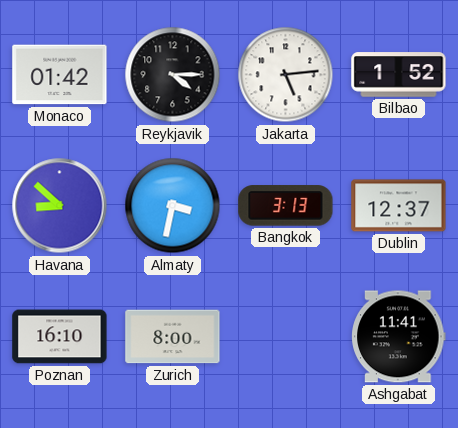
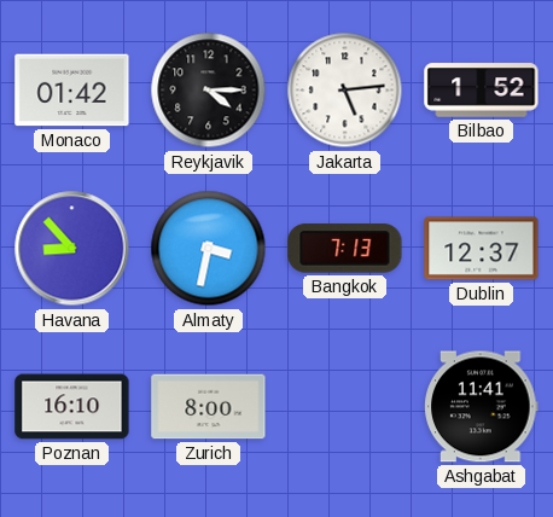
Havana: 8:52 -> 8:53 (72, 249)
Bangkok: 3:13 -> 7:13 (345, 249)
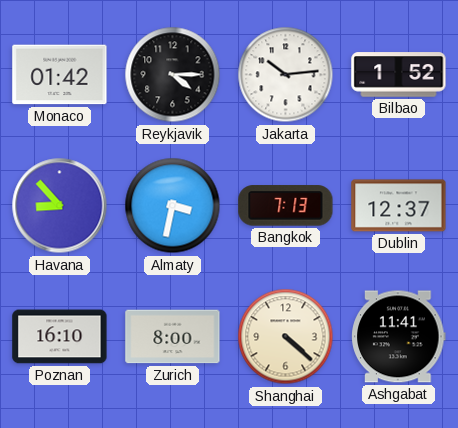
Jakarta: 5:14 -> 10:14 (286, 75)
Shanghai: none -> 4:22 (286, 337)
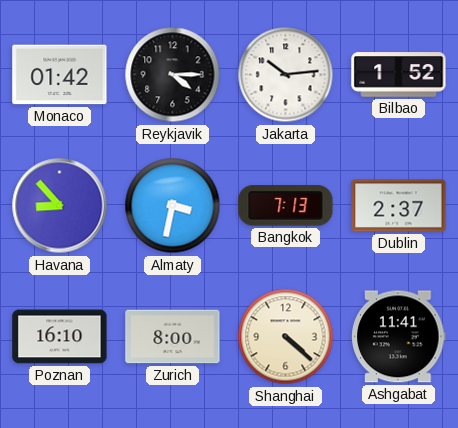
Dublin: 12:37 -> 2:37 (399, 206)
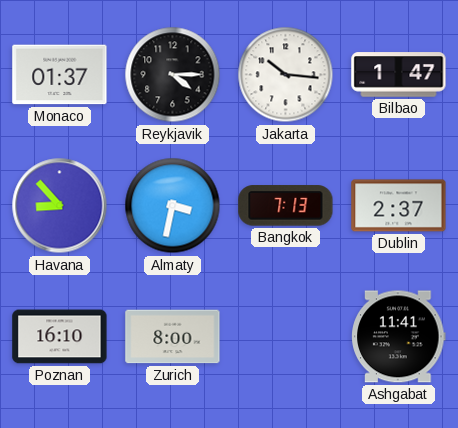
Monaco: 01:42 -> 01:37 (60, 75)
Jakarta: 10:14 -> 10:16 (286, 75)
Bilbao: 1:52 -> 1:47 (399, 75)
Shanghai: 4:22 -> none (286, 337)
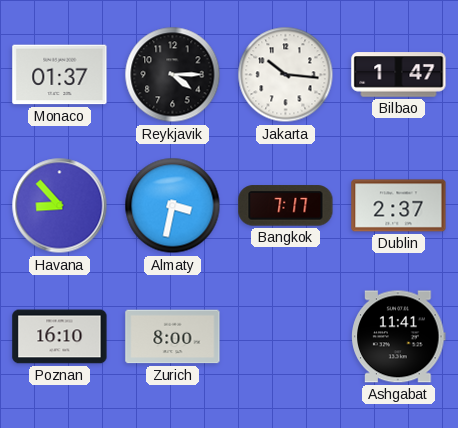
Bangkok: 7:13 -> 7:17 (286, 206)
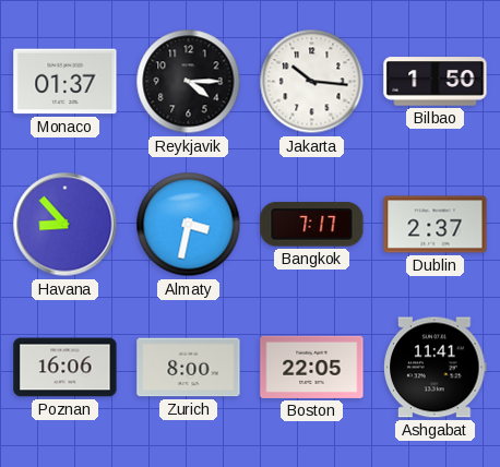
Bilbao: 1:47 -> 1:50 (436, 82)
Poznan: 16:10 -> 16:06 (66, 368)
Boston: none -> 22:05 (312, 367)
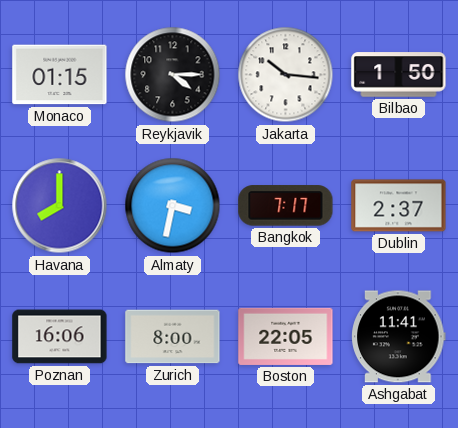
Monaco: 01:37 -> 01:15 (60, 75)
Havana: 8:53 -> 8:00 (60, 206)
